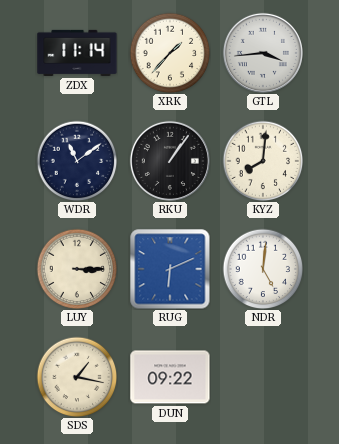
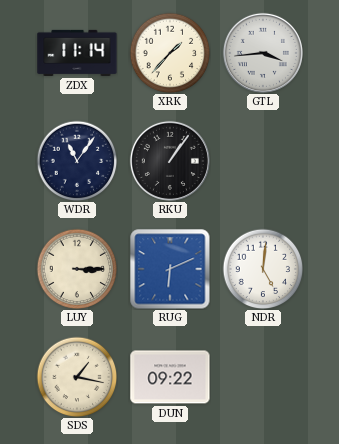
WDR: 11:09 -> 11:06 (77, 161)
KYZ: 8:01 -> none (263, 161)
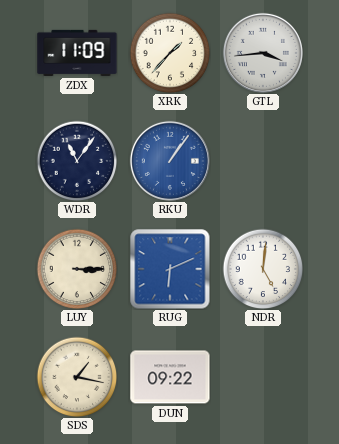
ZDX: 11:14 -> 11:09 (77, 53)
RKU dial: black -> blue (170, 161)
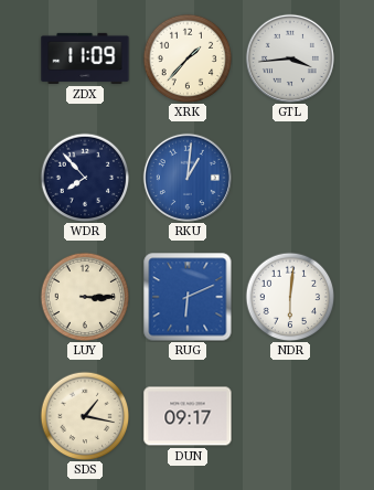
WDR: 11:06 -> 7:53 (85, 178)
RKU: 1:06 -> 1:01 (188, 178)
NDR: 5:01 -> 6:01 (290, 297)
DUN: 09:22 -> 09:17 (188, 416)
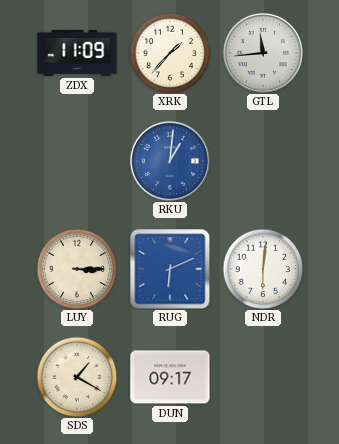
GTL: 3:44 -> 11:44 (263, 53)
WDR: 7:53 -> none (85, 178)
SDS: 1:17 -> 1:20 (77, 377)
